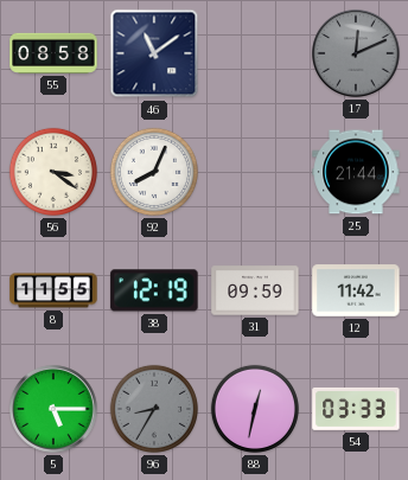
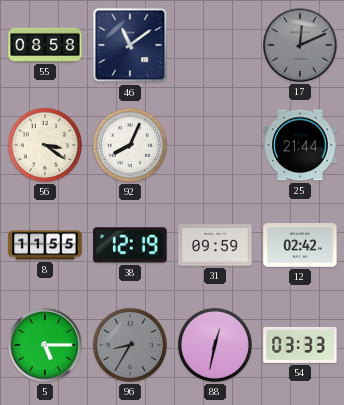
12: 11:42 -> 02:42 (300, 245)
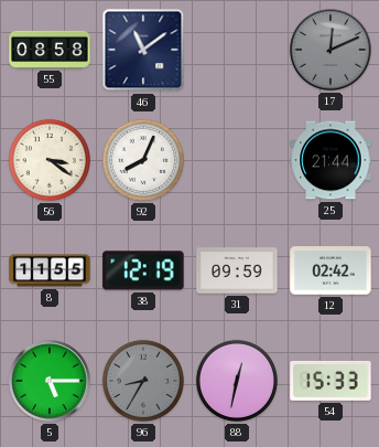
54: 03:33 -> 15:33 (331, 381)
